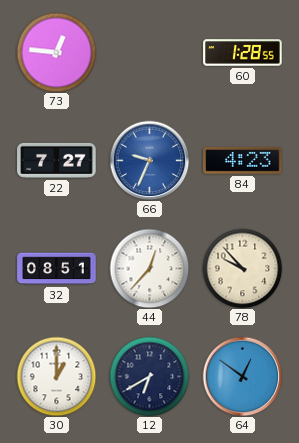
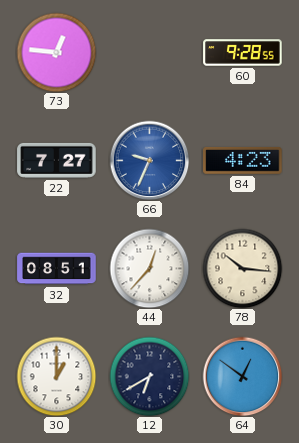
60: 1:28 -> 9:28 (243, 53)
78: 9:53 -> 10:16 (242, 268)
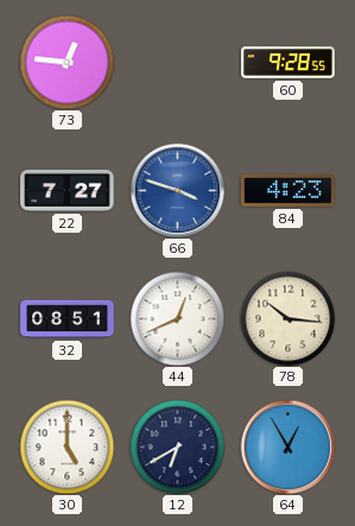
66: 9:34 -> 3:48 (177, 190)
44: 12:37 -> 12:41 (177, 318)
30: 1:00 -> 5:00 (66, 446)
64: 12:51 -> 12:55 (287, 446)
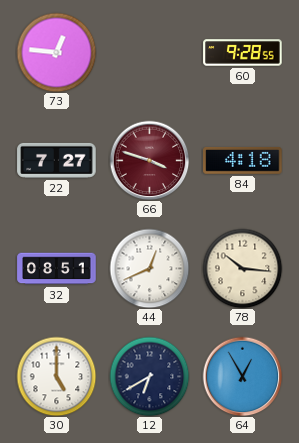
66 dial: blue -> burgundy (149, 160)
84: 4:23 -> 4:18 (243, 161)
